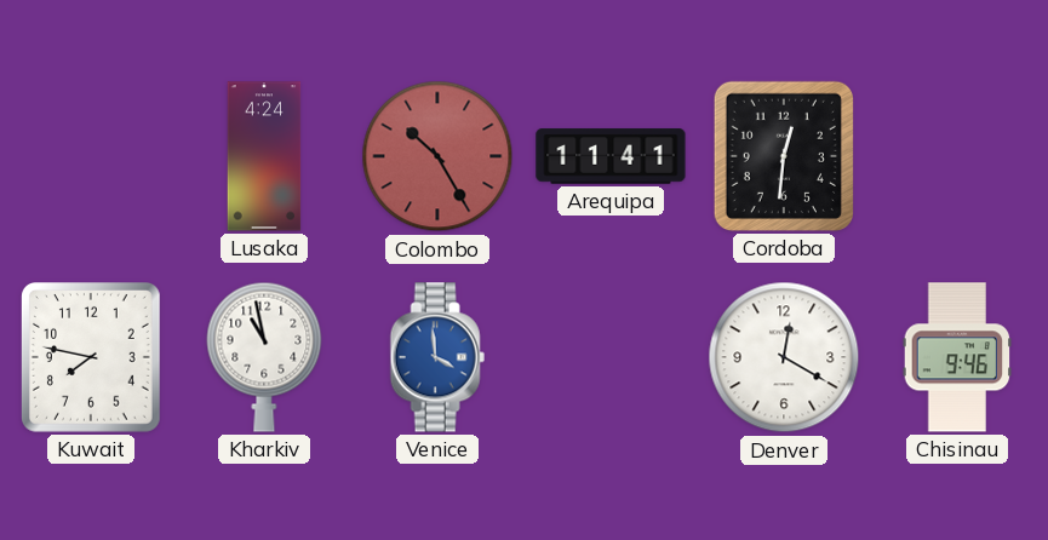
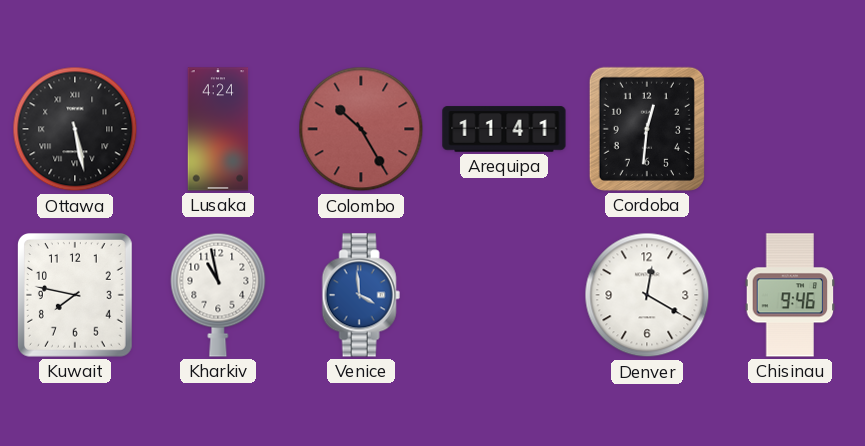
Ottawa: none -> 5:28 (75, 129)
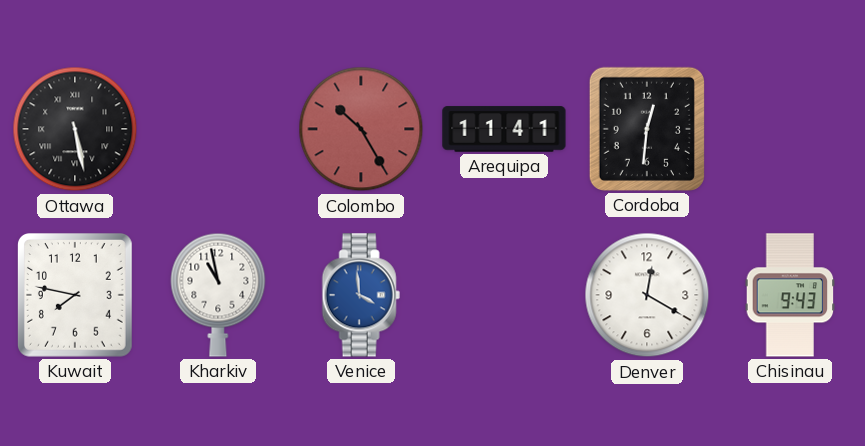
Lusaka: 4:24 -> none (218, 129)
Chisinau: 9:46 -> 9:43 (790, 295)
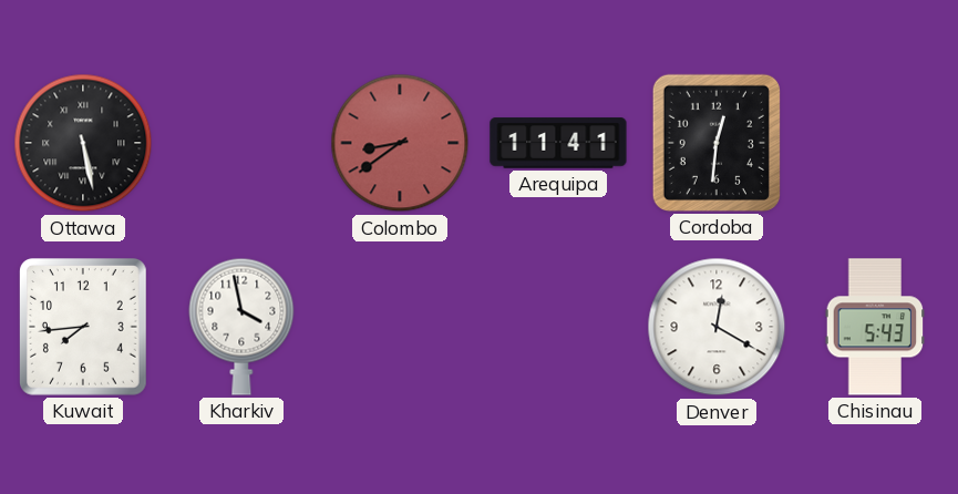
Colombo: 10:25 -> 8:39 (400, 143)
Kuwait: 7:47 -> 7:44 (83, 328)
Kharkiv: 10:58 -> 3:58 (241, 327)
Venice: 3:59 -> none (361, 295)
Chisinau: 9:43 -> 5:43 (875, 327)
